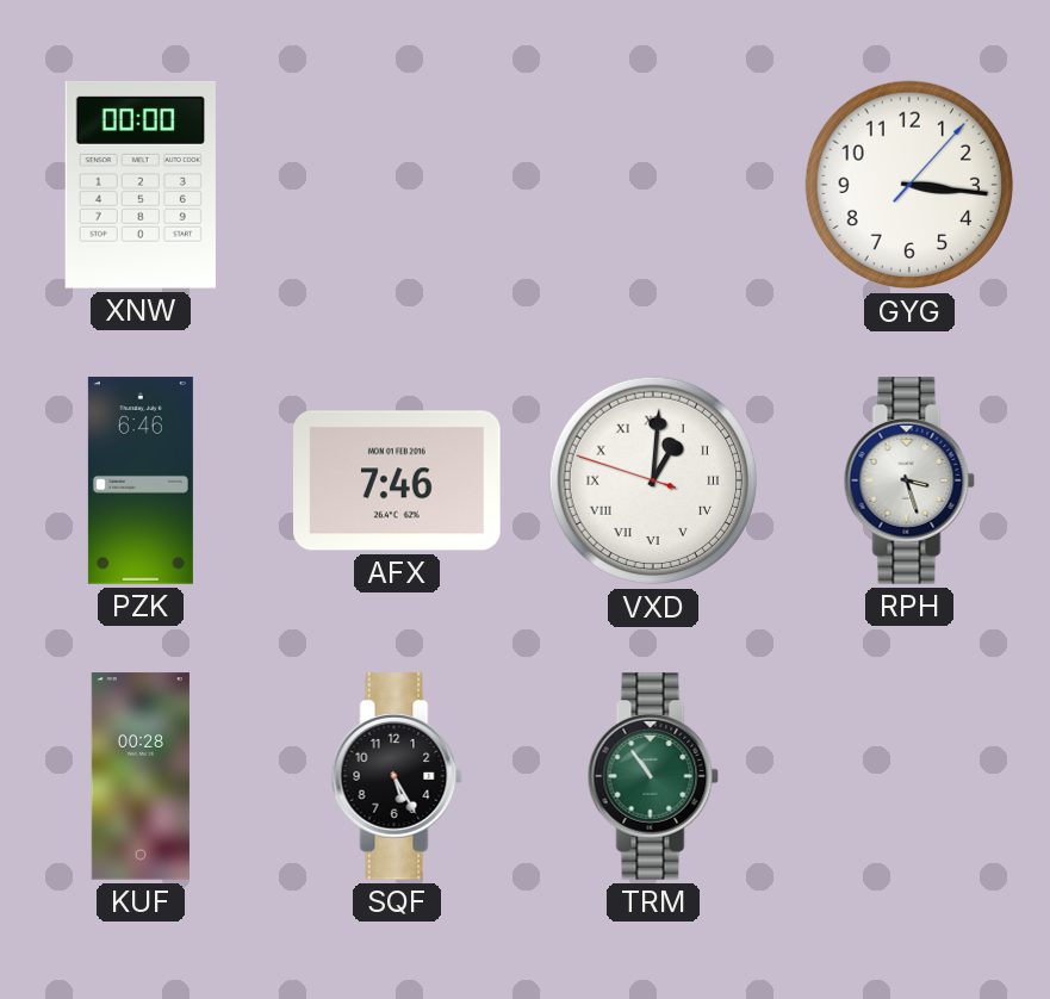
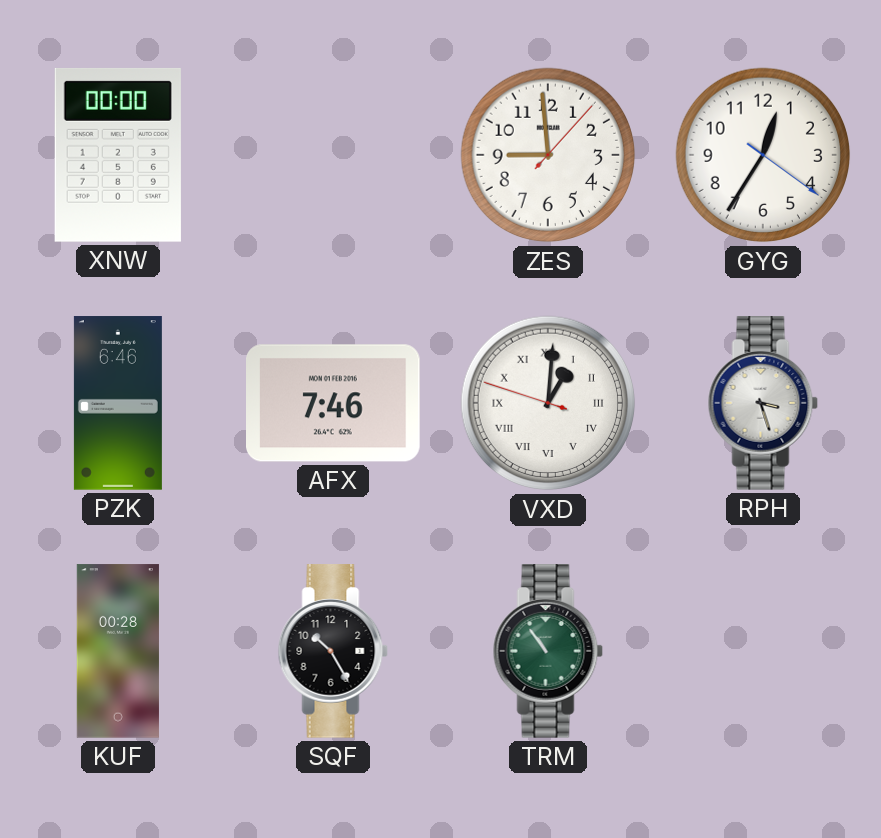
ZES: none -> 8:59 (548, 155)
GYG: 3:16 -> 12:35 (763, 155)
SQF: 5:25 -> 10:25 (333, 651)
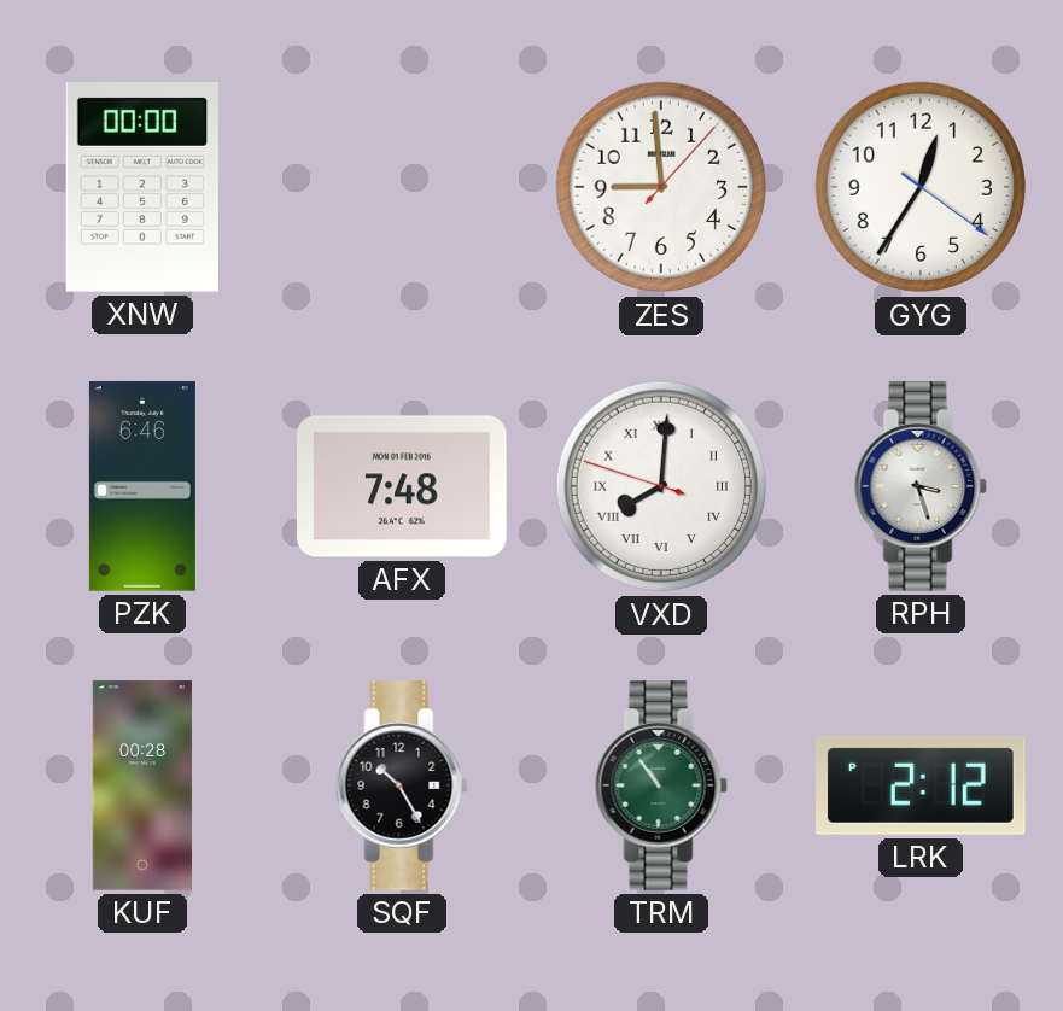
AFX: 7:46 -> 7:48 (403, 486)
VXD: 1:00 -> 8:00 (661, 486)
LRK: none -> 2:12 (921, 785)
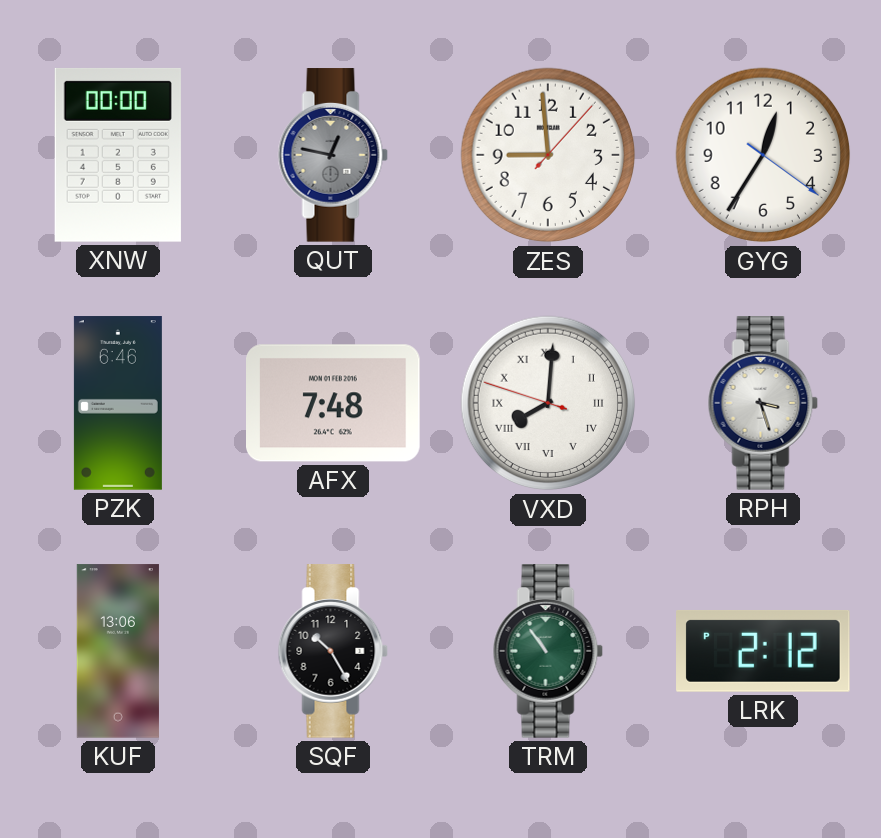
QUT: none -> 12:47 (333, 155)
KUF: 00:28 -> 13:06 (118, 651)
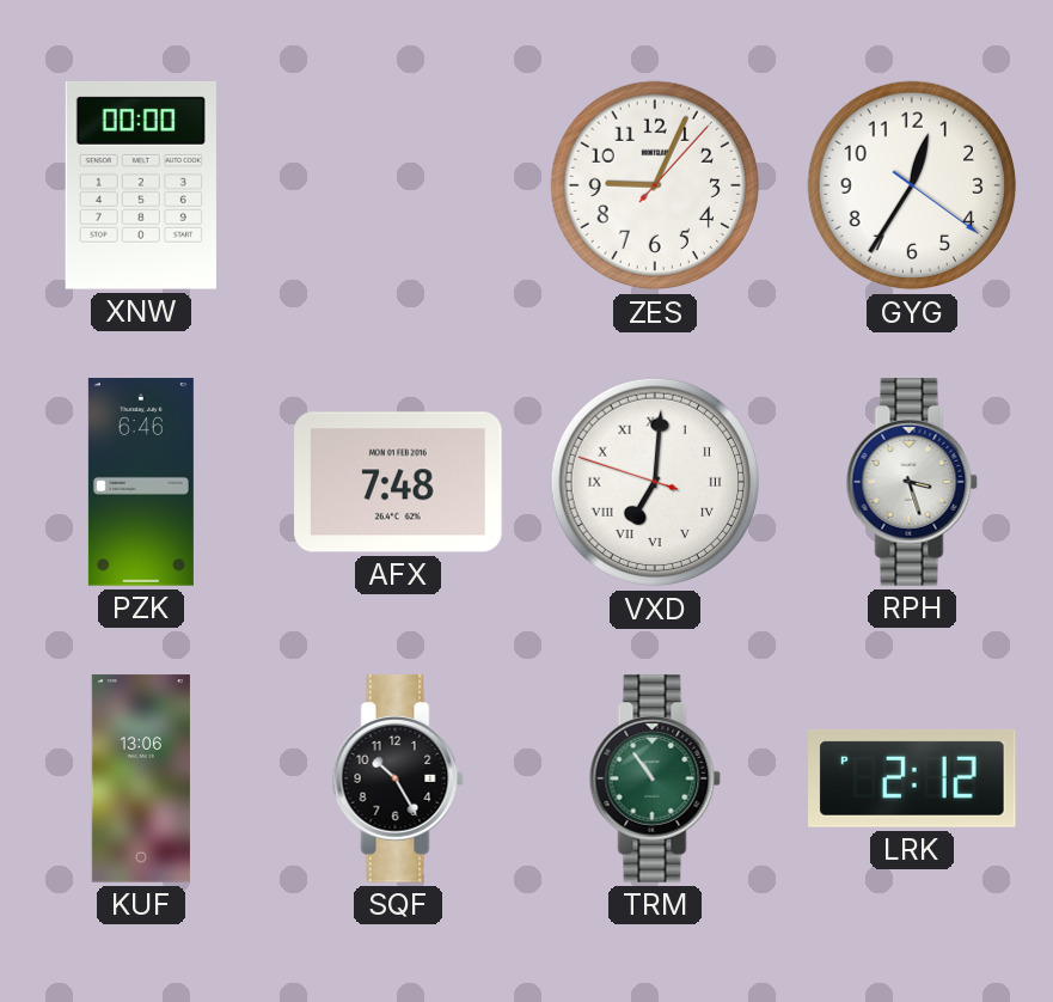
QUT: 12:47 -> none (333, 155)
ZES: 8:59 -> 9:04 (655, 185)
VXD: 8:00 -> 7:00 (655, 482)
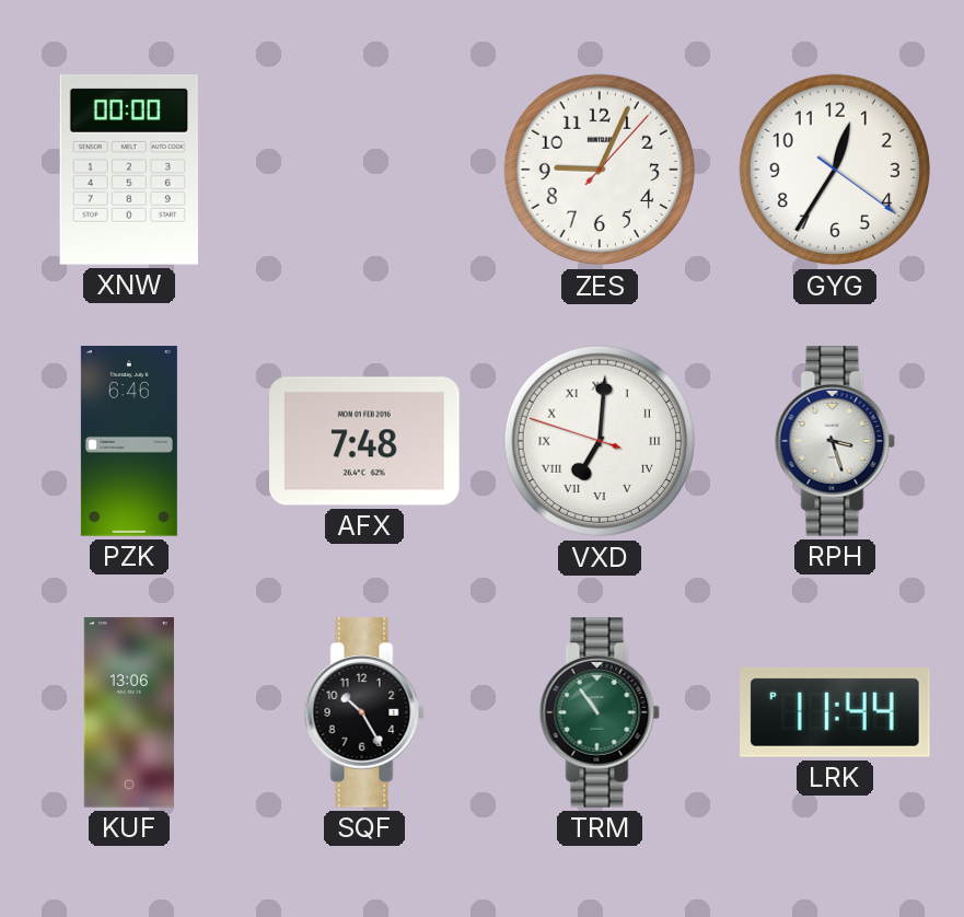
LRK: 2:12 -> 11:44 (835, 712)
